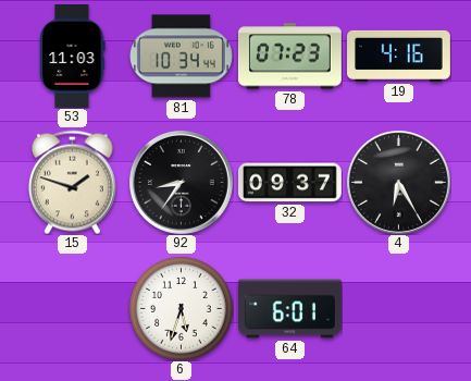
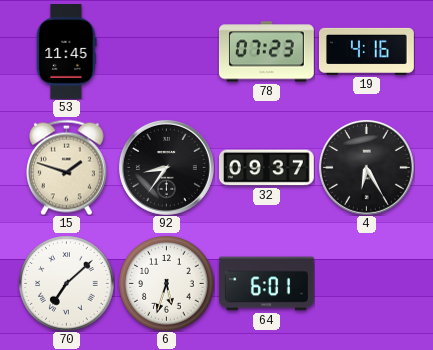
53: 11:03 -> 11:45 (67, 52)
81: 10:34 -> none (181, 57)
70: none -> 7:08 (66, 283)
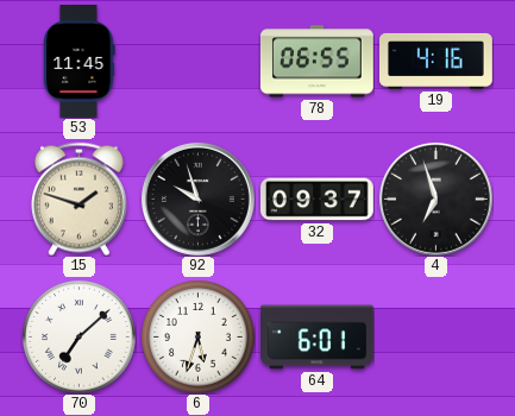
78: 07:23 -> 06:55 (318, 62)
92: 8:36 -> 9:57 (197, 198)
4: 6:25 -> 6:57 (435, 198)
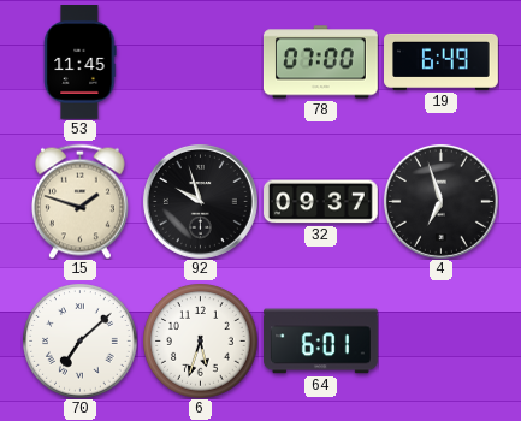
78: 06:55 -> 07:00 (321, 63)
19: 4:16 -> 6:49 (442, 61)
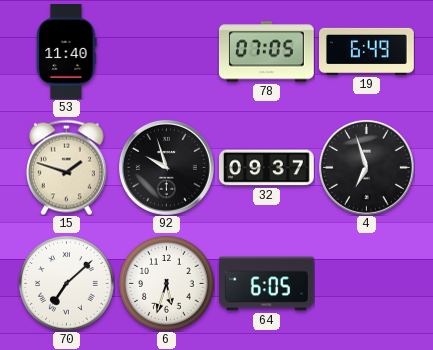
53: 11:45 -> 11:40 (67, 52)
78: 07:00 -> 07:05 (267, 52)
64: 6:01 -> 6:05 (267, 284)
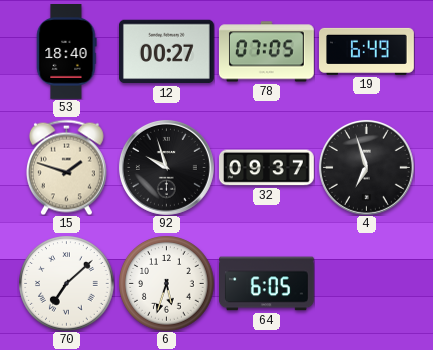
53: 11:40 -> 18:40 (67, 52)
12: none -> 00:27 (167, 52)
